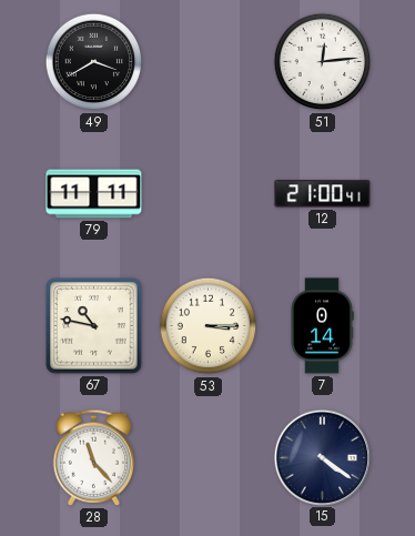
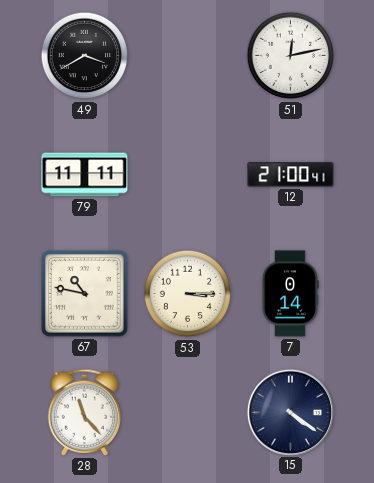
51: 12:14 -> 12:13 (291, 56)
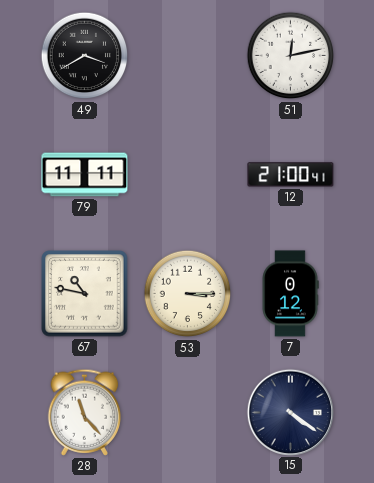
7: 0:14 -> 0:12 (290, 294)
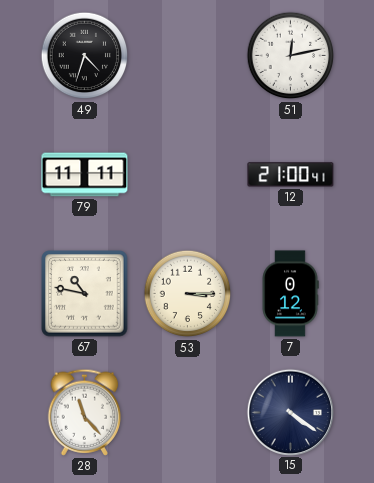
49: 3:40 -> 4:33 (85, 56)
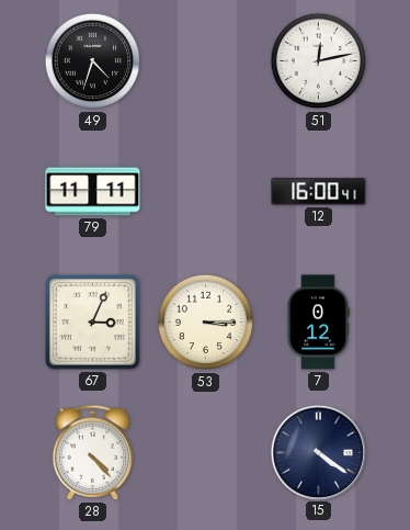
12: 21:00 -> 16:00 (319, 192)
67: 10:47 -> 3:04 (93, 323)
28: 11:23 -> 4:23 (93, 452)
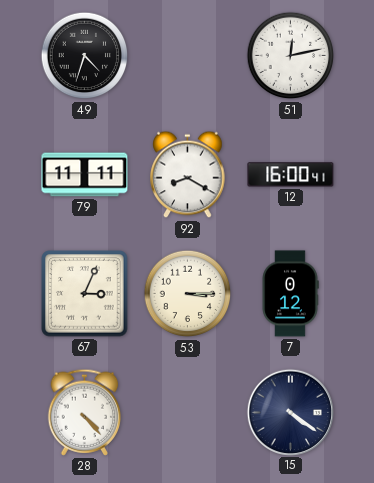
92: none -> 8:20 (188, 175)
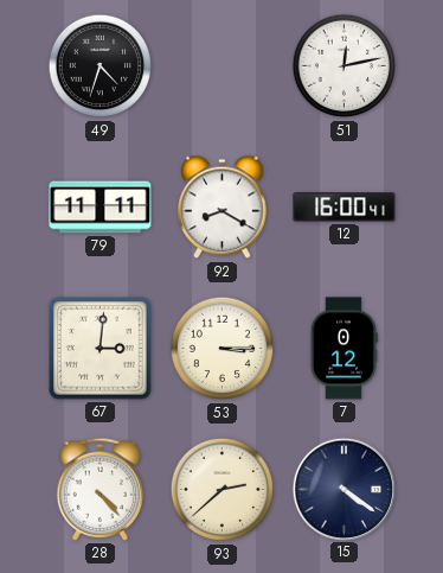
67: 3:04 -> 3:01 (101, 349)
93: none -> 2:38 (223, 490)
